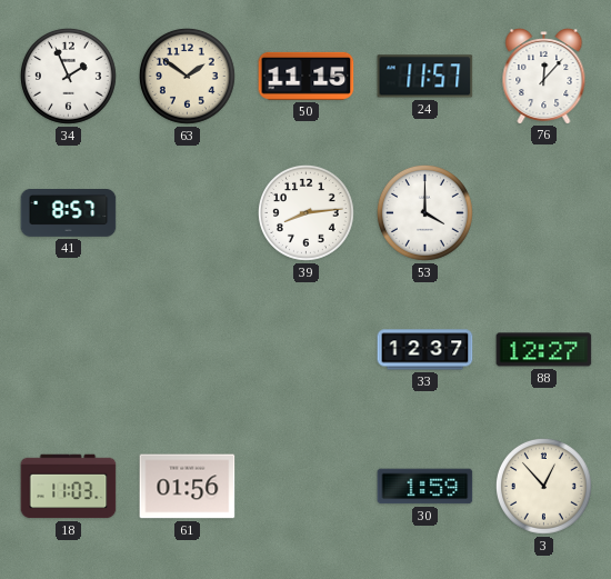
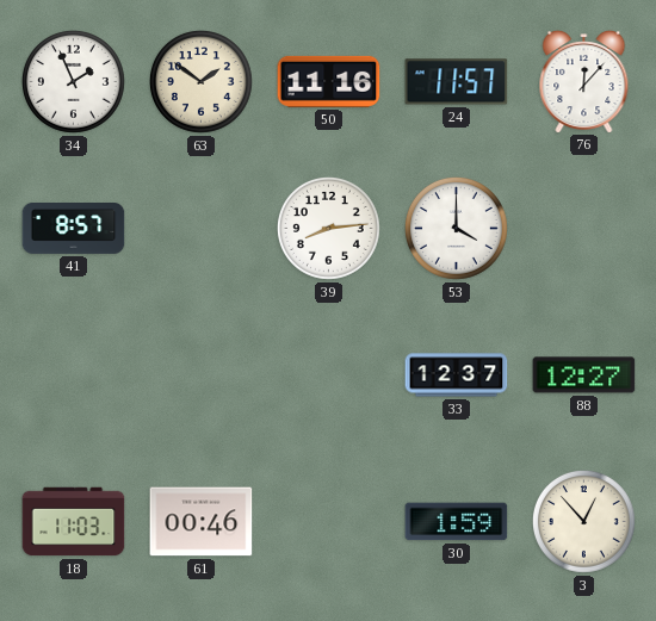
50: 11:15 -> 11:16 (329, 81)
61: 01:56 -> 00:46 (202, 522)
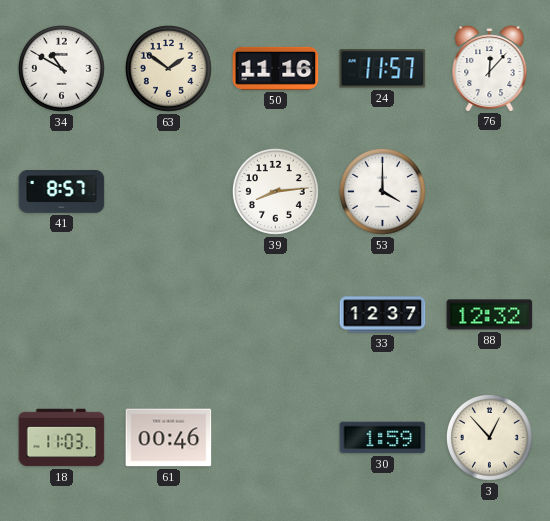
34: 1:56 -> 10:50 (61, 68)
88: 12:27 -> 12:32 (490, 315)
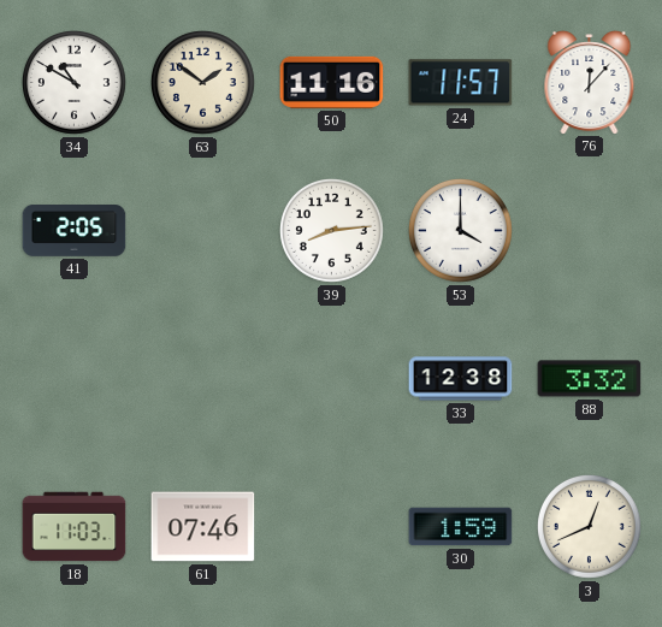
41: 8:57 -> 2:05 (75, 231)
33: 12:37 -> 12:38 (461, 379)
88: 12:32 -> 3:32 (590, 379)
61: 00:46 -> 07:46 (203, 527)
3: 12:53 -> 12:41 (589, 526)
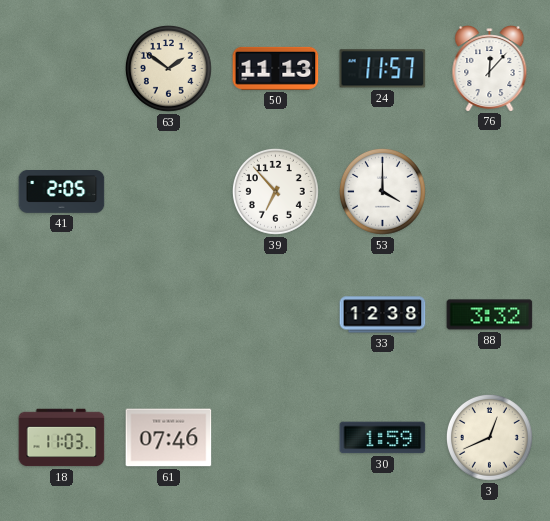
34: 10:50 -> none (73, 82)
50: 11:16 -> 11:13 (276, 68)
39: 8:14 -> 6:53 (275, 191)
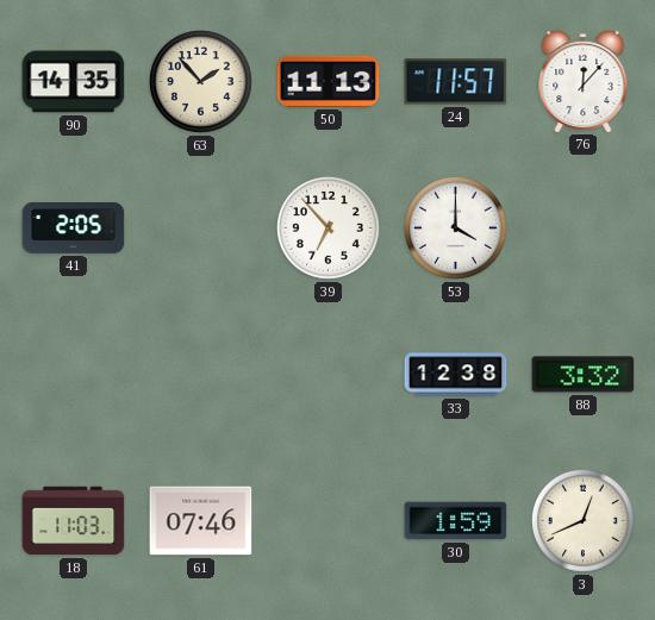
90: none -> 14:35 (74, 82)
63: 1:51 -> 1:53 (200, 81)
